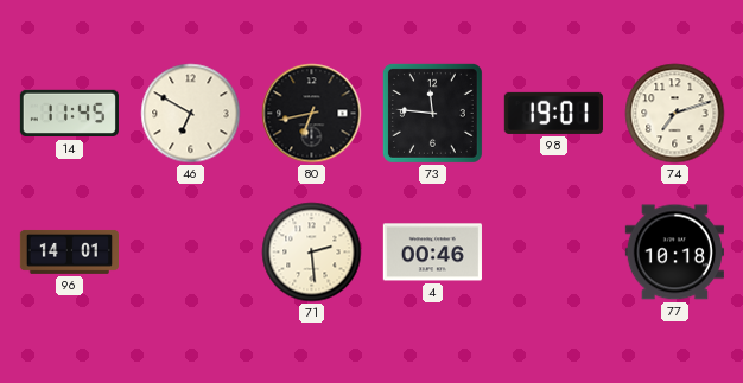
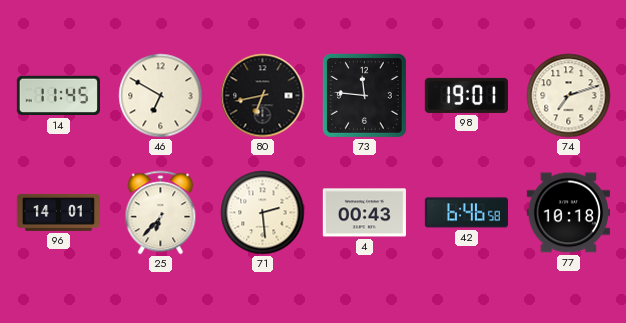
25: none -> 6:37 (161, 213)
4: 00:46 -> 00:43 (364, 213)
42: none -> 6:46 (466, 213)
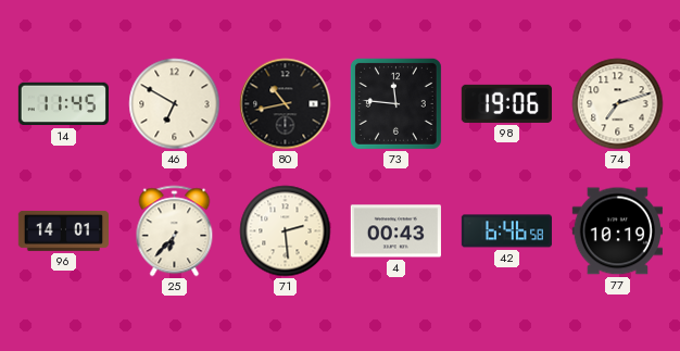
80: 6:43 -> 10:43 (286, 104)
98: 19:01 -> 19:06 (506, 103)
77: 10:18 -> 10:19 (617, 231)
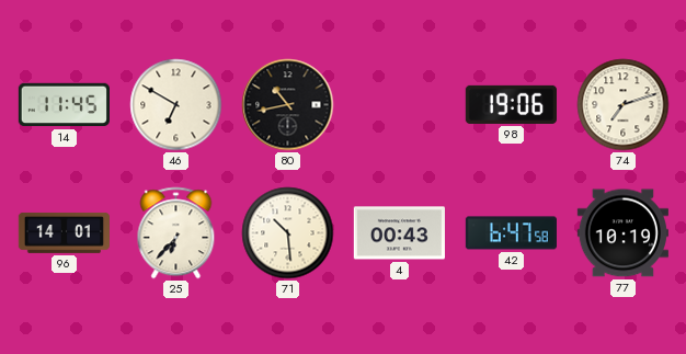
73: 11:46 -> none (395, 103)
71: 2:29 -> 10:29 (288, 233)
42: 6:46 -> 6:47 (511, 233)
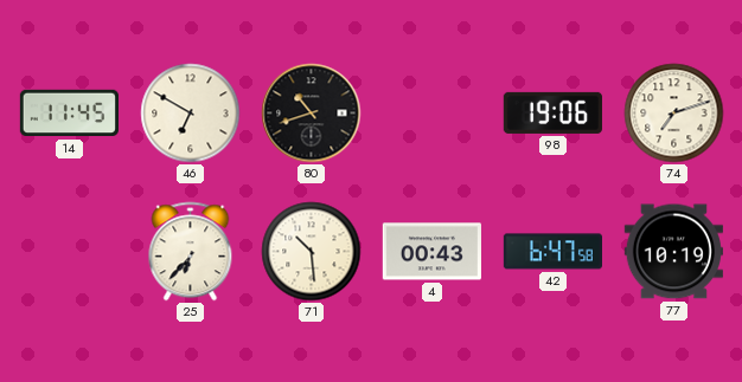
80: 10:43 -> 10:42 (312, 114)
96: 14:01 -> none (64, 232)
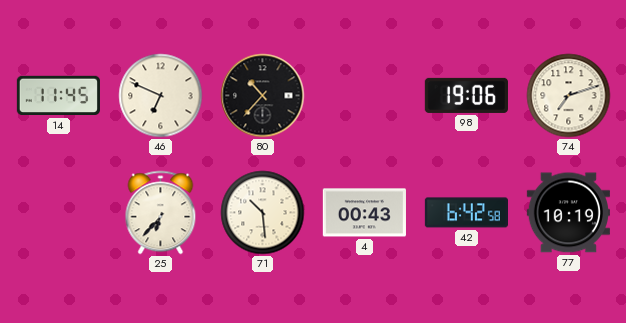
46: 6:50 -> 6:49 (161, 96)
80: 10:42 -> 10:37 (263, 96)
42: 6:47 -> 6:42 (466, 213)
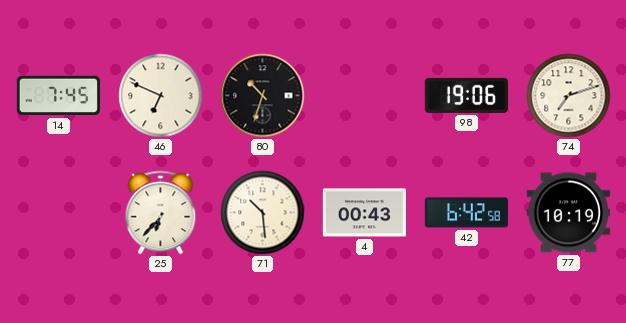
14: 11:45 -> 7:45 (58, 96)
80: 10:37 -> 10:33 (263, 96)
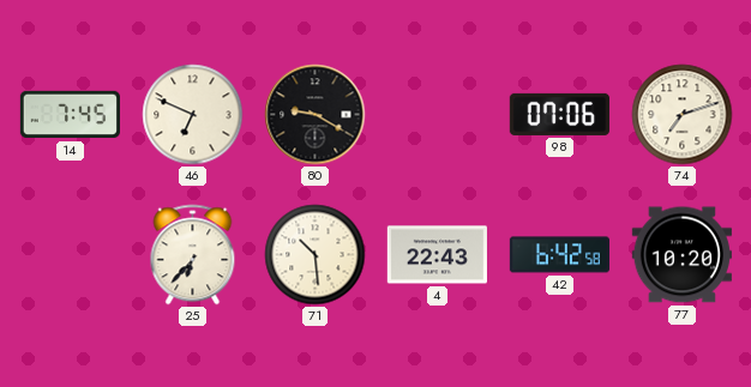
80: 10:33 -> 9:20 (316, 115)
98: 19:06 -> 07:06 (559, 114)
4: 00:43 -> 22:43 (437, 255)
77: 10:19 -> 10:20 (681, 255)
